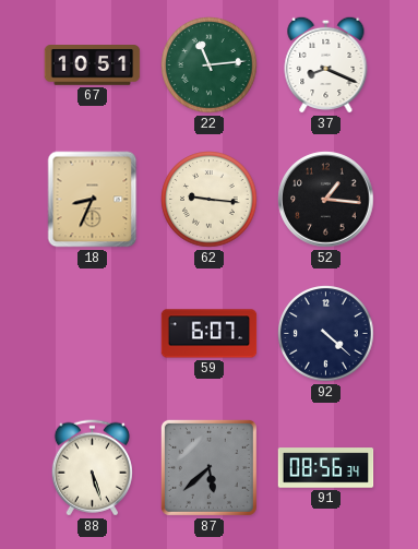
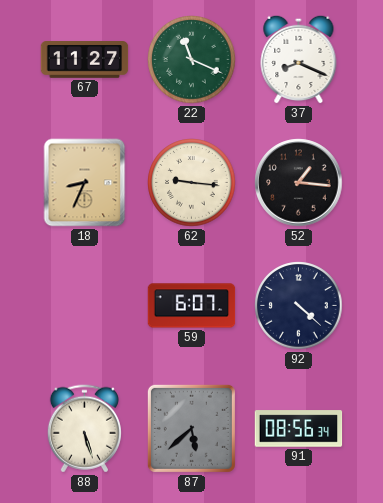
67: 10:51 -> 11:27 (85, 60)
22: 11:14 -> 11:19 (192, 60)
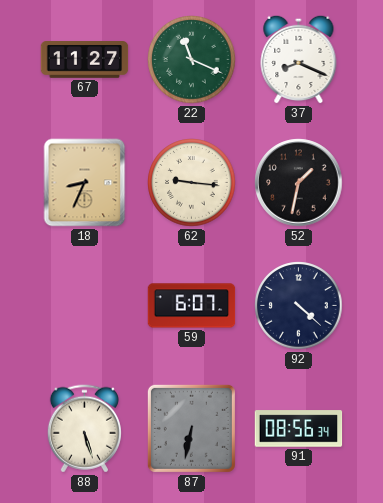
52: 1:16 -> 1:32 (299, 183)
87: 5:38 -> 6:32 (191, 428)
